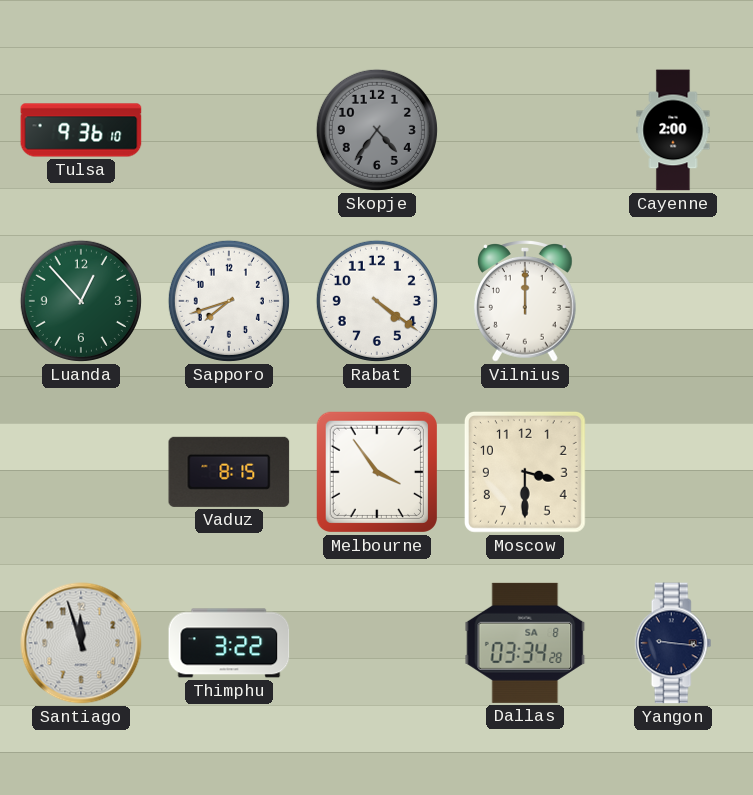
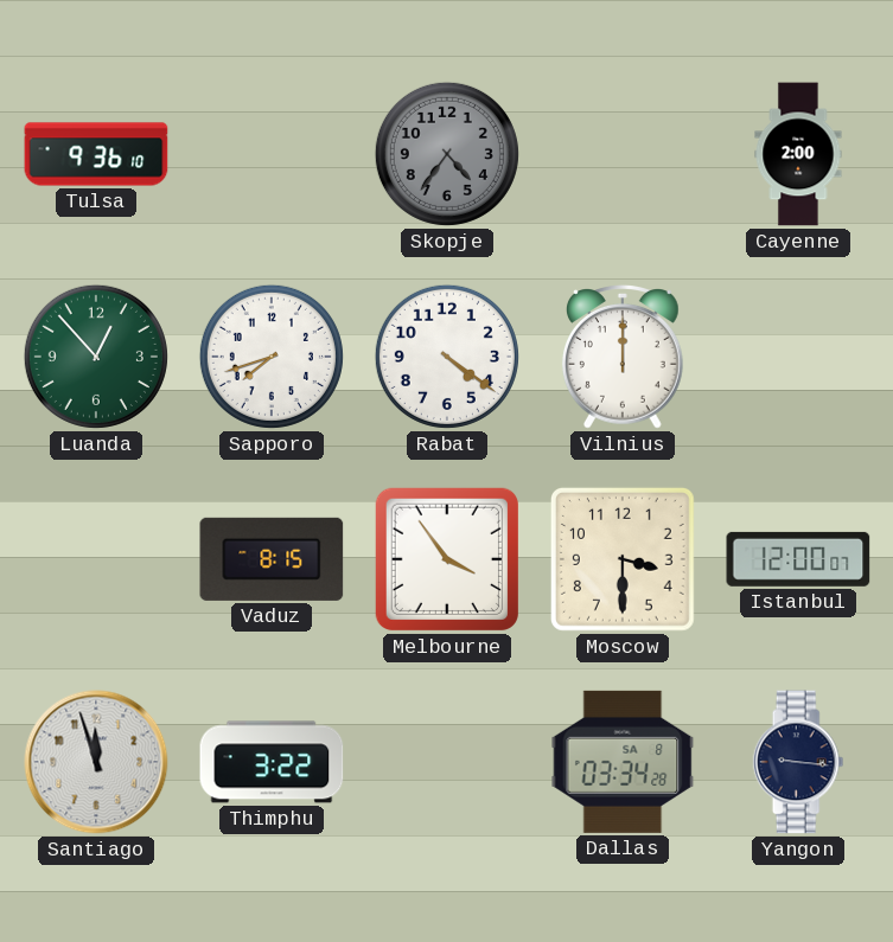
Istanbul: none -> 12:00 (798, 559)
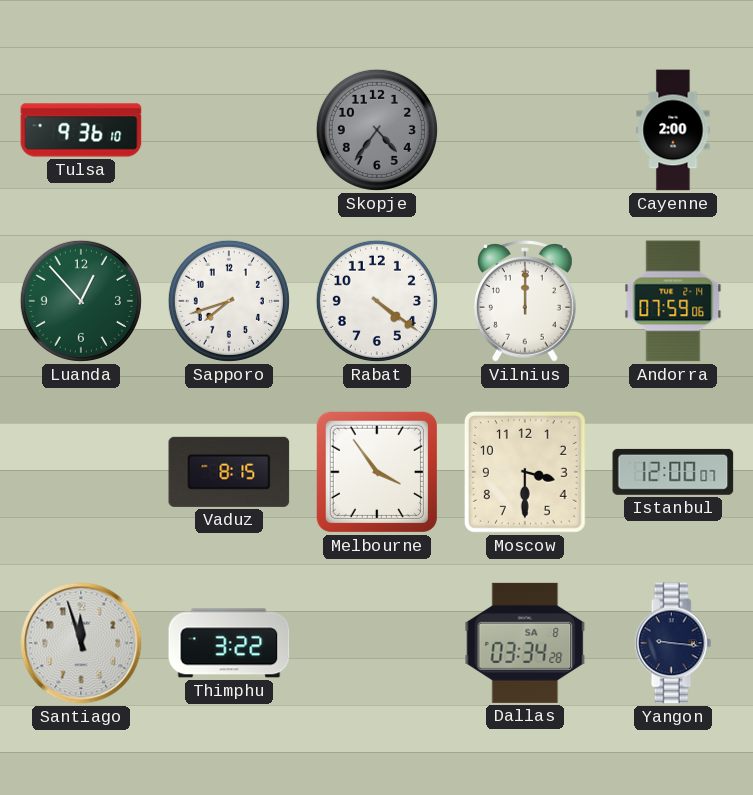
Andorra: none -> 07:59 (673, 301)
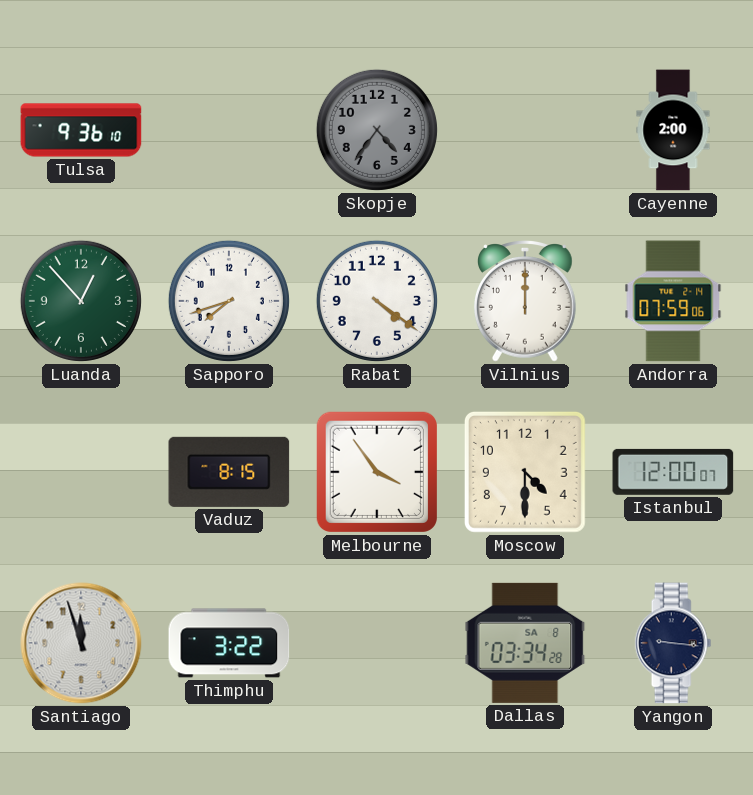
Moscow: 3:30 -> 4:30 (525, 472)
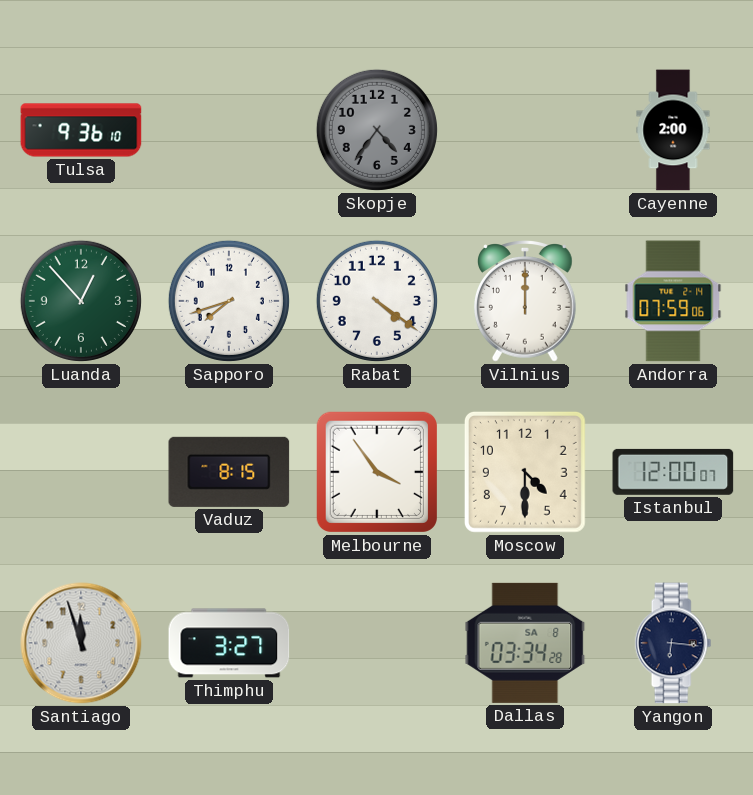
Thimphu: 3:22 -> 3:27 (229, 643)
Yangon: 9:16 -> 6:16 (673, 643)
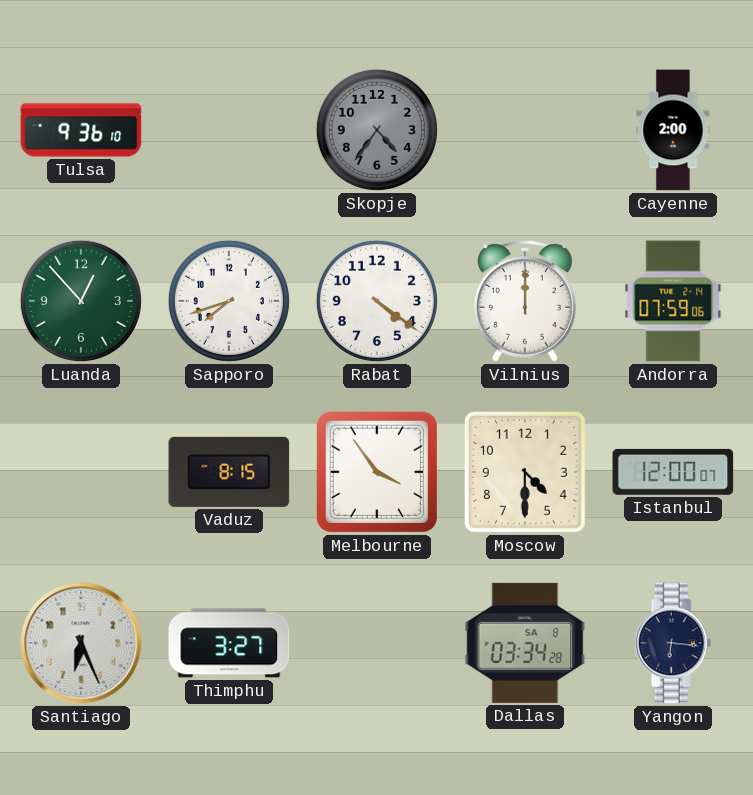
Santiago: 11:57 -> 6:26 (81, 643)
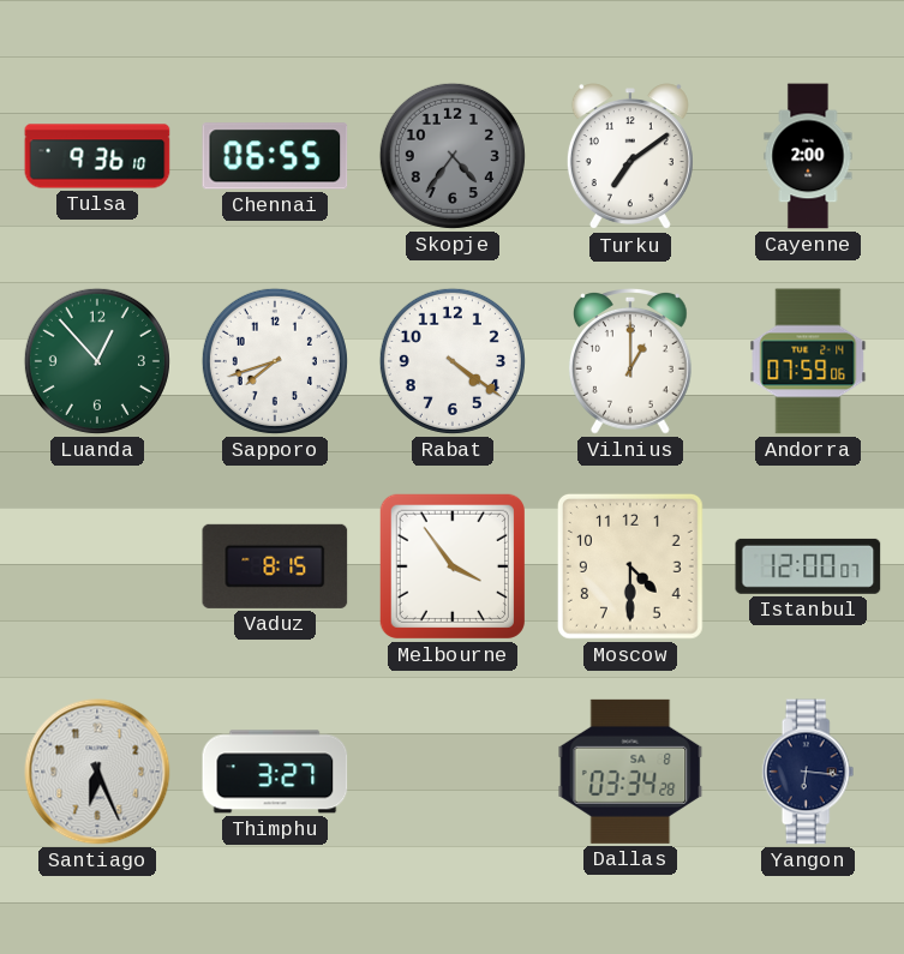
Chennai: none -> 06:55 (275, 156)
Turku: none -> 7:09 (630, 157)
Vilnius: 12:00 -> 1:00 (630, 362)
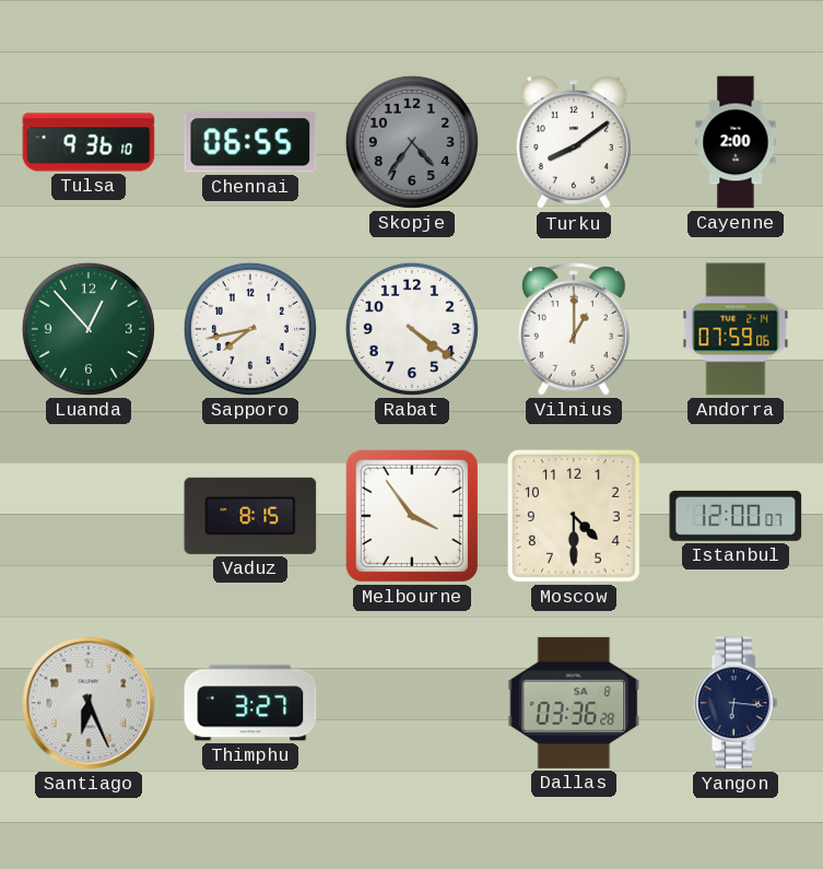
Turku: 7:09 -> 8:09 (574, 143)
Sapporo: 7:42 -> 7:43 (250, 329)
Dallas: 03:34 -> 03:36 (574, 703)
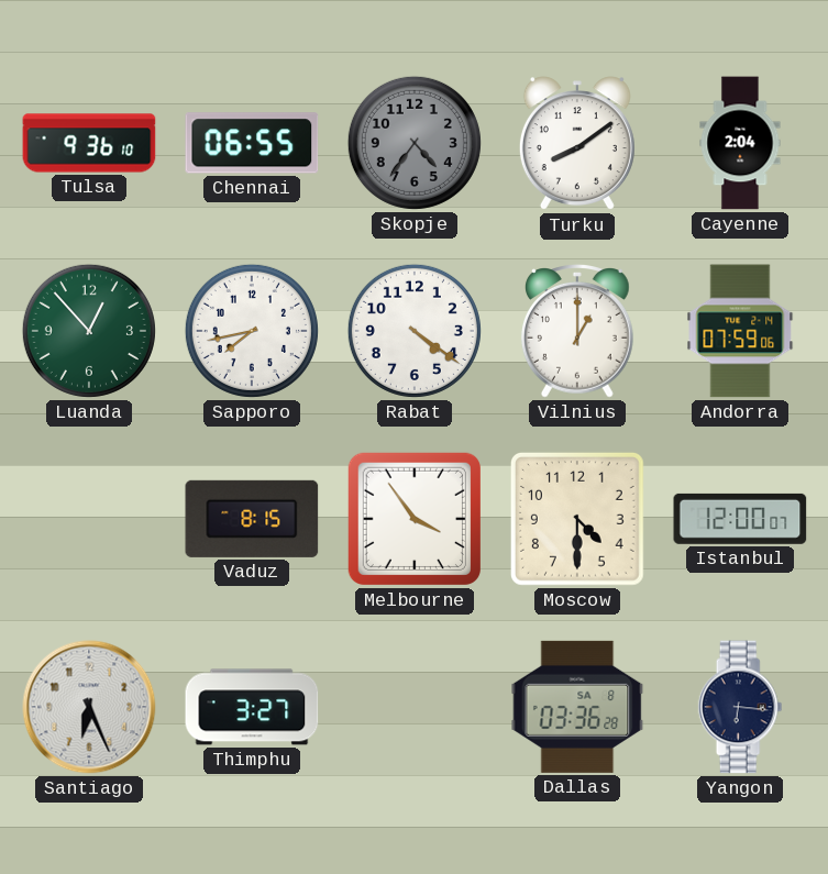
Cayenne: 2:00 -> 2:04 (740, 143)
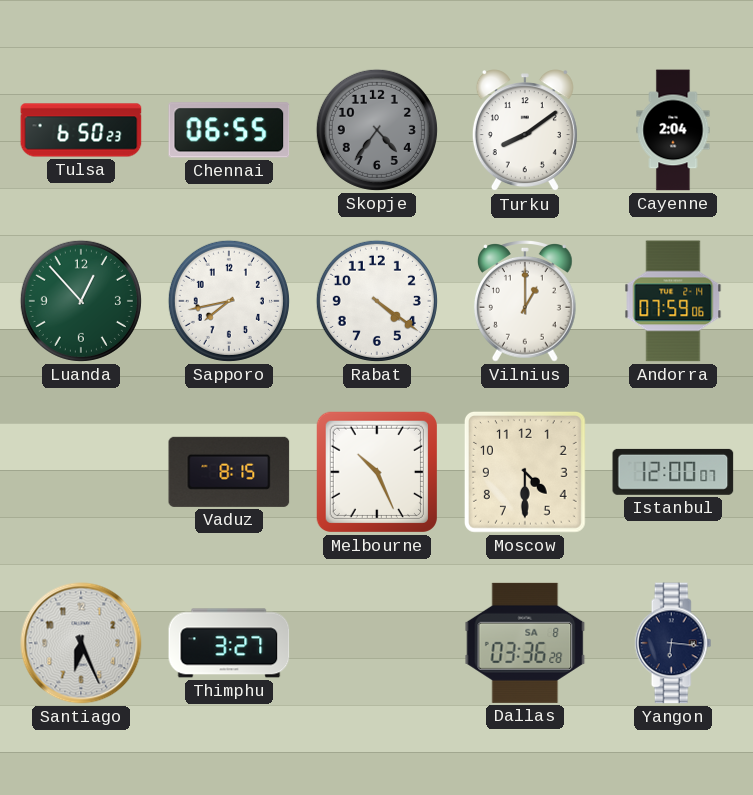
Tulsa: 9:36 -> 6:50 (81, 130)
Melbourne: 3:54 -> 10:26 (377, 472)
